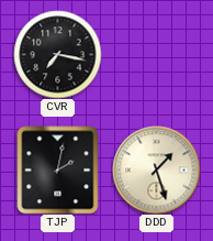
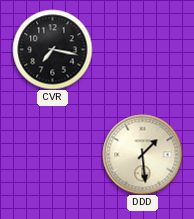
TJP: 2:02 -> none (58, 169)
DDD: 1:27 -> 1:29 (142, 154)
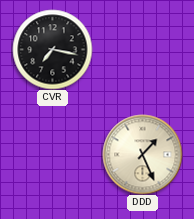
DDD: 1:29 -> 1:26 (142, 154)
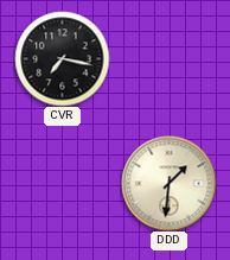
DDD: 1:26 -> 1:31 (168, 183)
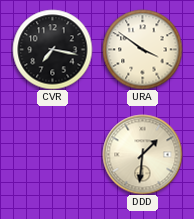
URA: none -> 3:51 (142, 49)
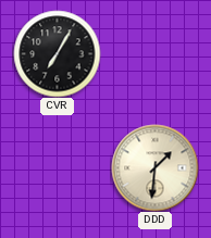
CVR: 7:17 -> 7:05 (57, 53)
URA: 3:51 -> none (142, 49)
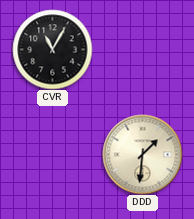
CVR: 7:05 -> 11:05 (52, 49)
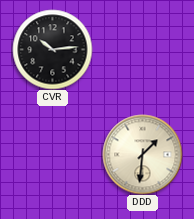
CVR: 11:05 -> 10:14 (52, 49)
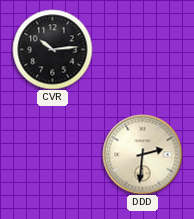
DDD: 1:31 -> 2:31 (142, 154)
